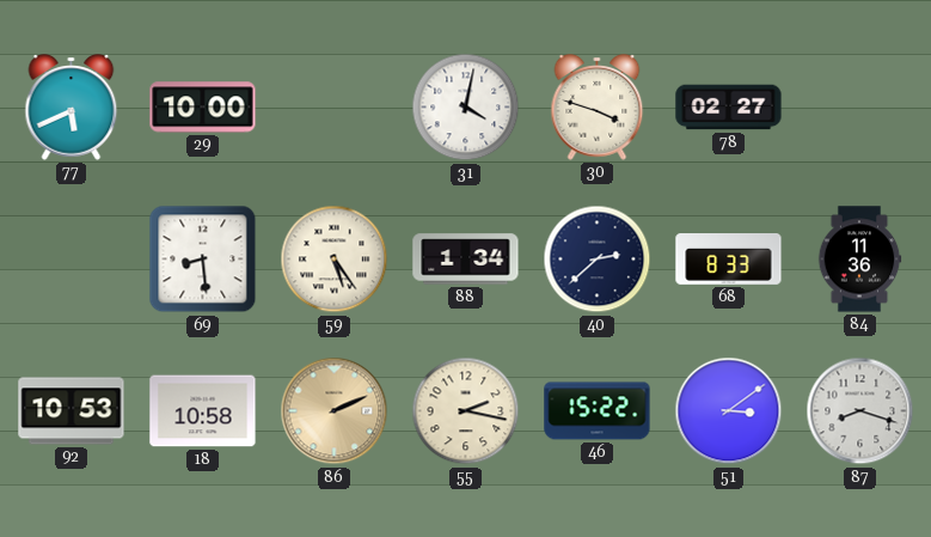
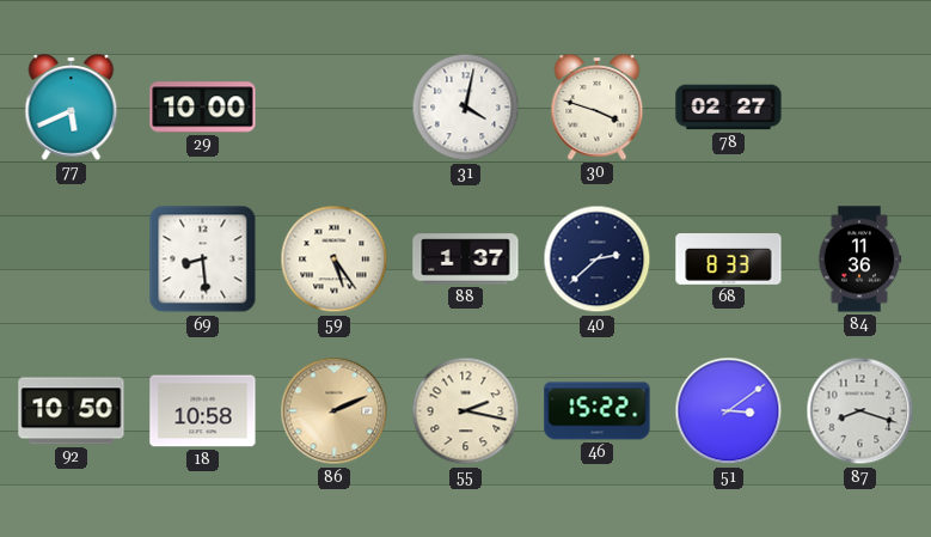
88: 1:34 -> 1:37 (466, 260)
92: 10:53 -> 10:50 (72, 411)
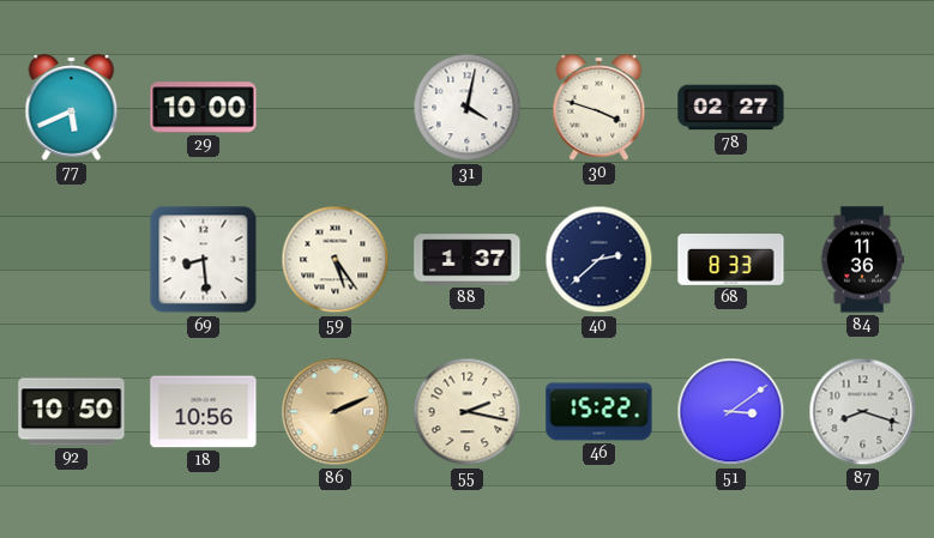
18: 10:58 -> 10:56 (204, 412)
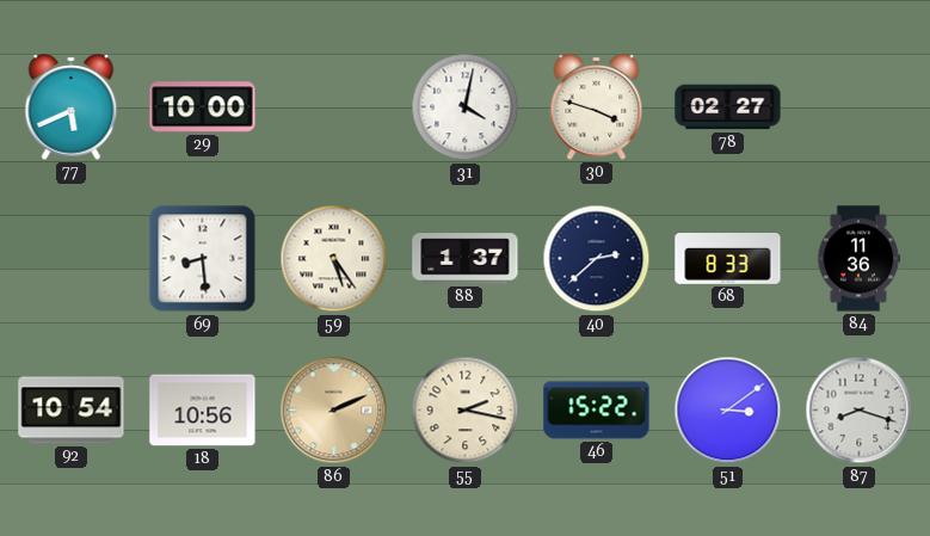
92: 10:50 -> 10:54 (72, 411)
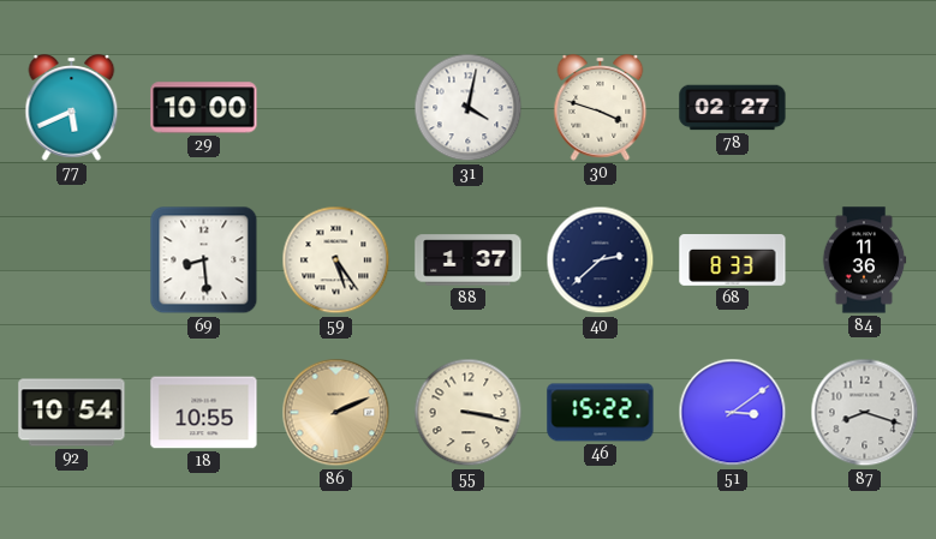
18: 10:56 -> 10:55 (204, 413)
55: 2:17 -> 3:17 (469, 413)
